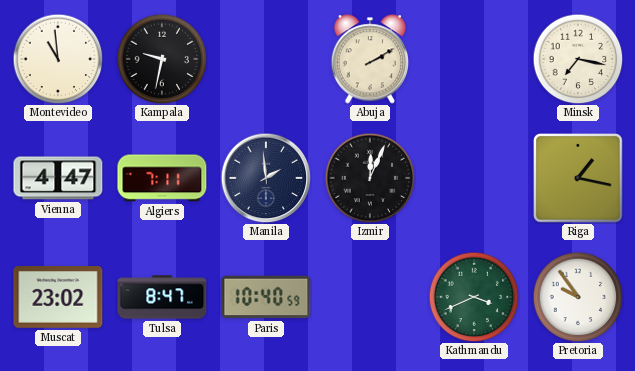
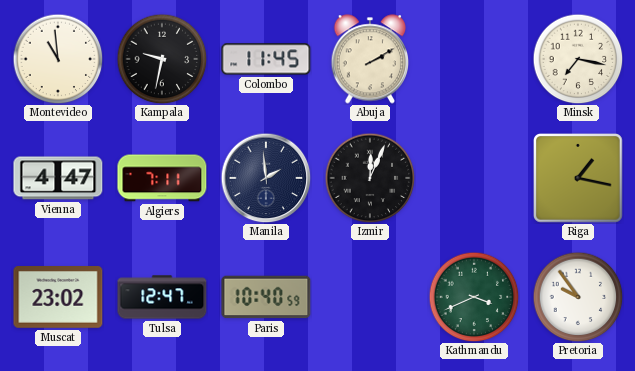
Colombo: none -> 11:45 (266, 59)
Tulsa: 8:47 -> 12:47 (162, 297)
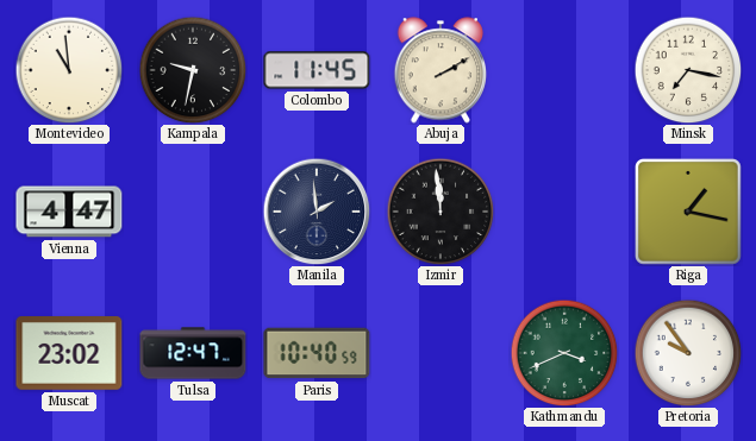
Algiers: 7:11 -> none (162, 178)
Izmir: 12:04 -> 11:59 (441, 212)
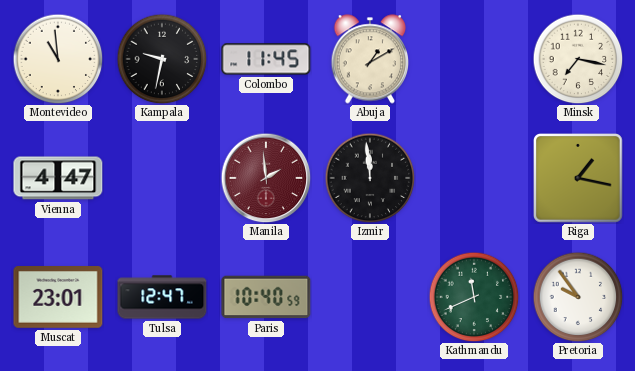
Abuja: 2:10 -> 1:10 (369, 59)
Manila dial: navy -> burgundy (266, 178)
Muscat: 23:02 -> 23:01 (58, 298)
Kathmandu: 3:41 -> 11:41 (474, 297)
